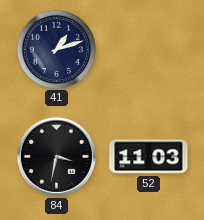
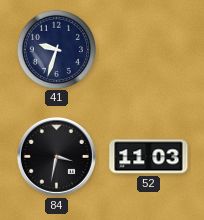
41: 1:12 -> 9:33 (56, 49)
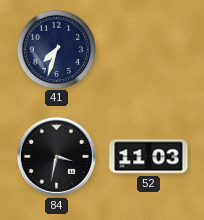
41: 9:33 -> 7:33 (56, 49)
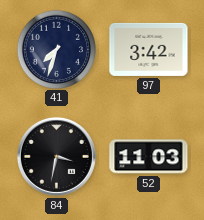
97: none -> 3:42 (149, 49)
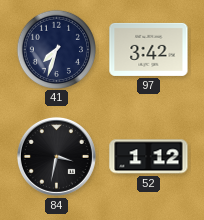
52: 11:03 -> 1:12 (149, 157)
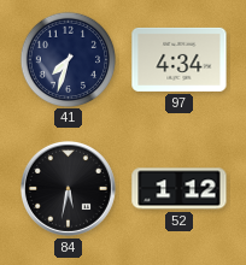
97: 3:42 -> 4:34 (180, 59)
84: 3:32 -> 5:32 (68, 188)
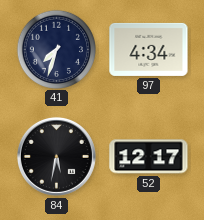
52: 1:12 -> 12:17 (149, 157)
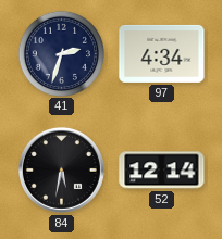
41: 7:33 -> 2:33 (61, 53)
52: 12:17 -> 12:14 (162, 171)
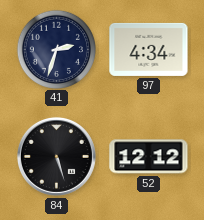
84: 5:32 -> 5:27 (56, 156)
52: 12:14 -> 12:12 (149, 157)
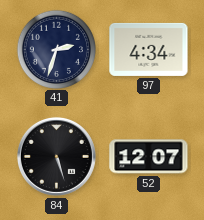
52: 12:12 -> 12:07 (149, 157)
